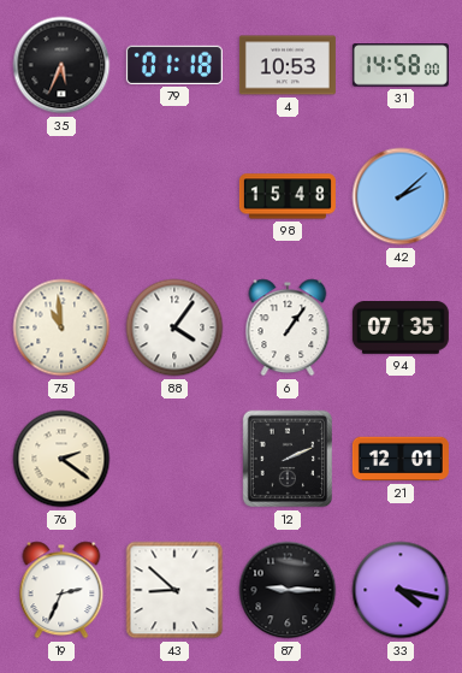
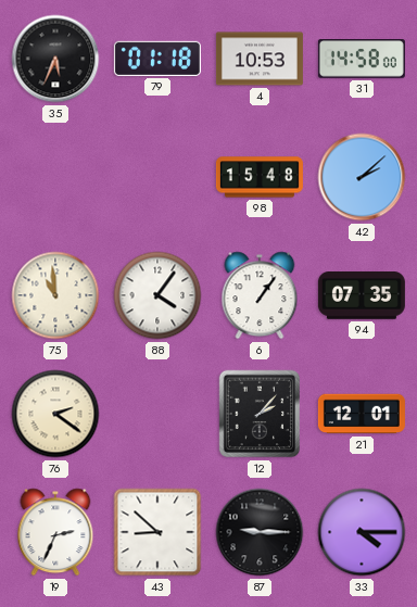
12: 2:11 -> 2:07 (260, 414)
33: 4:17 -> 4:15 (362, 532)
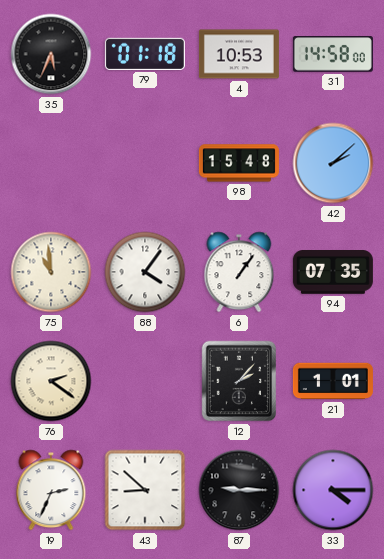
21: 12:01 -> 1:01 (333, 381)
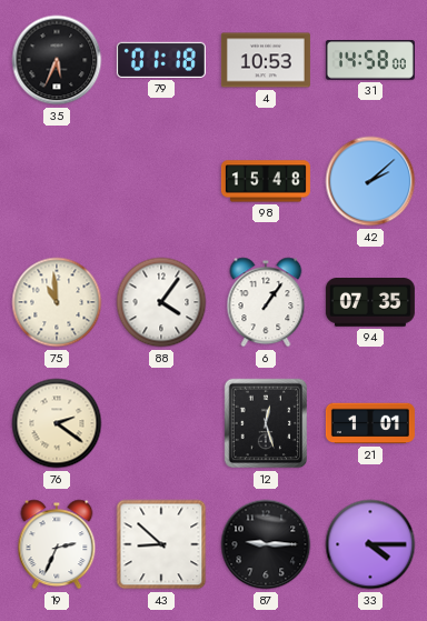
12: 2:07 -> 12:27 (266, 423)
